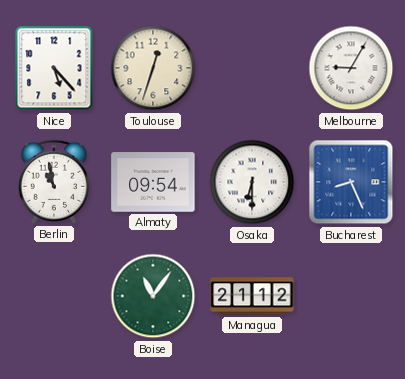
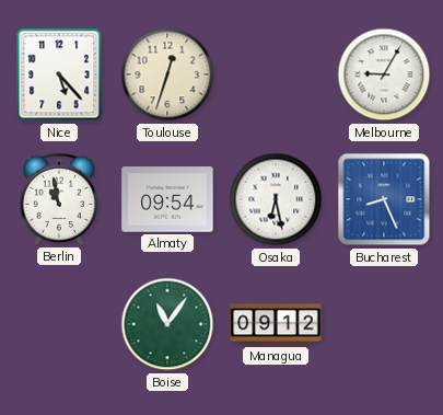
Osaka: 6:30 -> 6:28 (276, 199)
Managua: 21:12 -> 09:12 (276, 324)
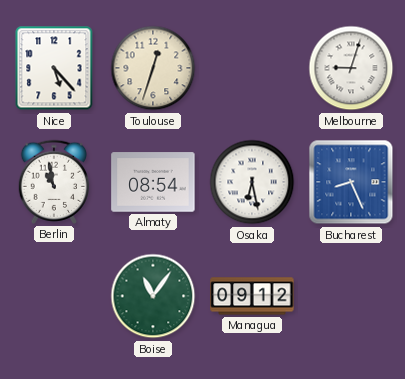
Melbourne: 9:05 -> 9:03 (351, 68)
Almaty: 09:54 -> 08:54 (153, 182)
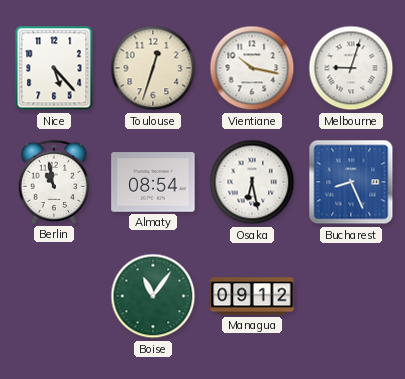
Vientiane: none -> 10:17 (252, 68)
